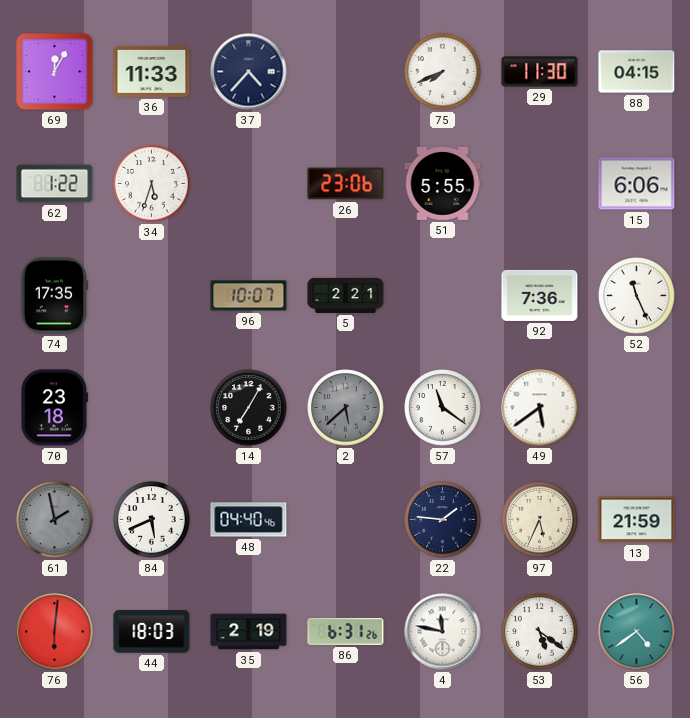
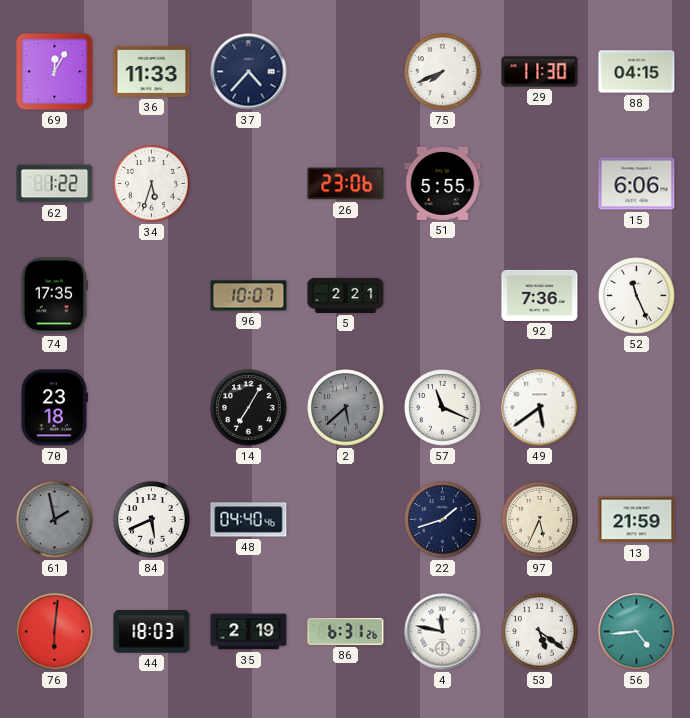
57: 11:21 -> 11:19 (443, 408)
22: 1:46 -> 1:42 (443, 520)
56: 4:39 -> 4:44 (637, 632)
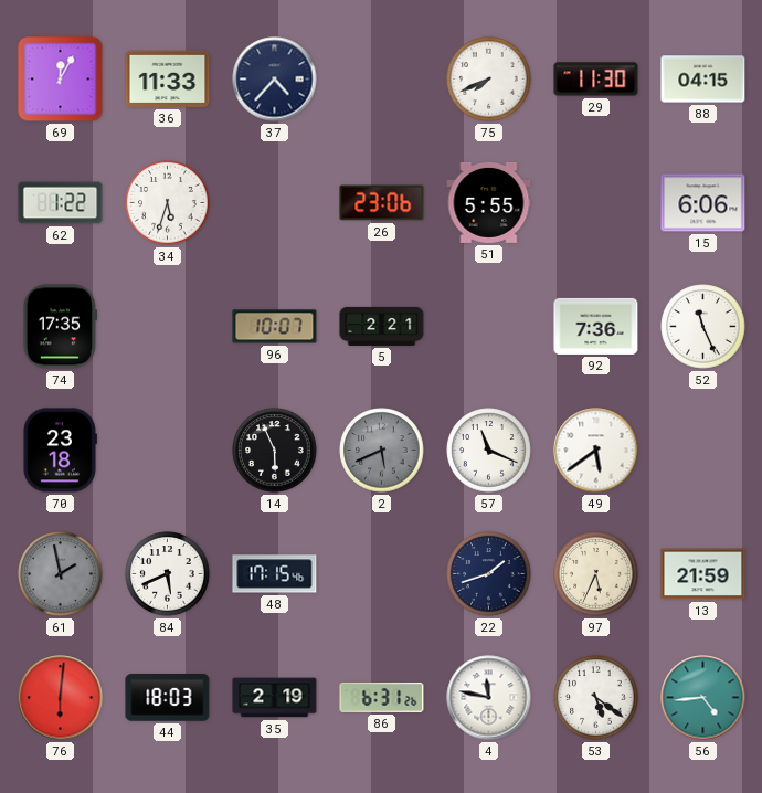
14: 7:05 -> 5:56 (275, 451)
2: 5:38 -> 5:41 (382, 451)
48: 04:40 -> 17:15 (275, 574)
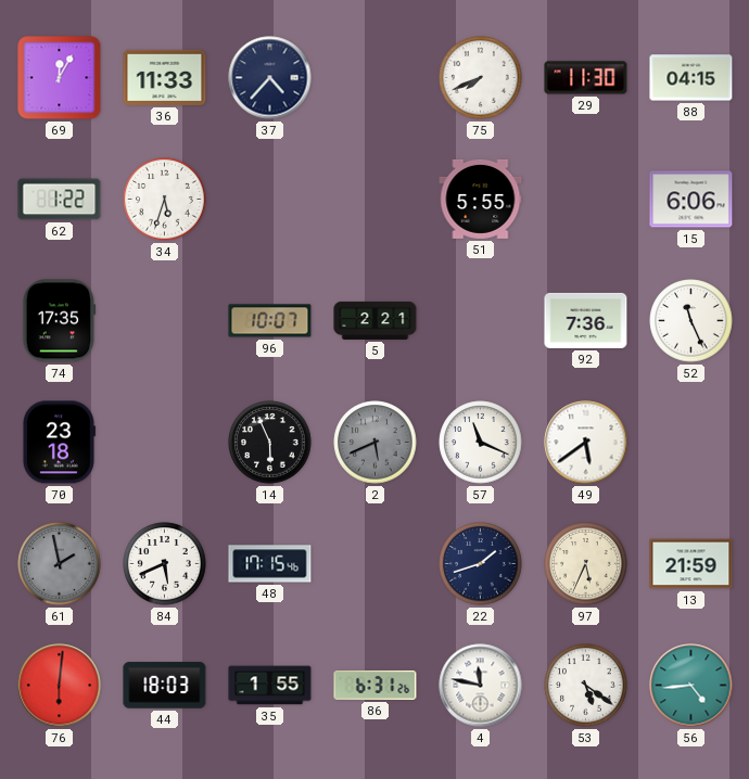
26: 23:06 -> none (382, 203)
35: 2:19 -> 1:55 (270, 686)
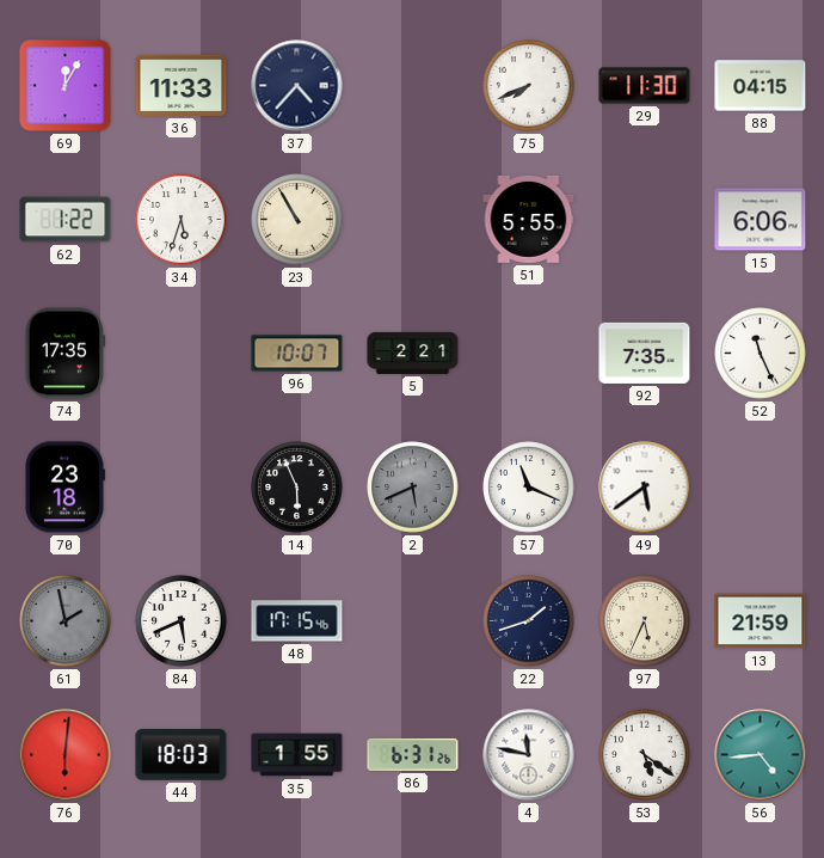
23: none -> 10:55 (297, 220)
92: 7:36 -> 7:35 (645, 353)
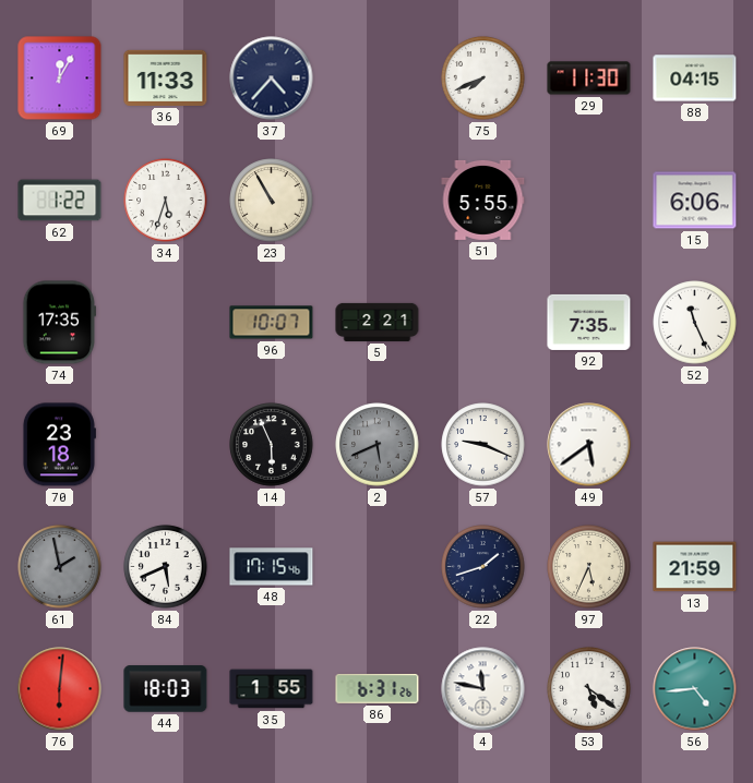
57: 11:19 -> 9:19 (483, 445)
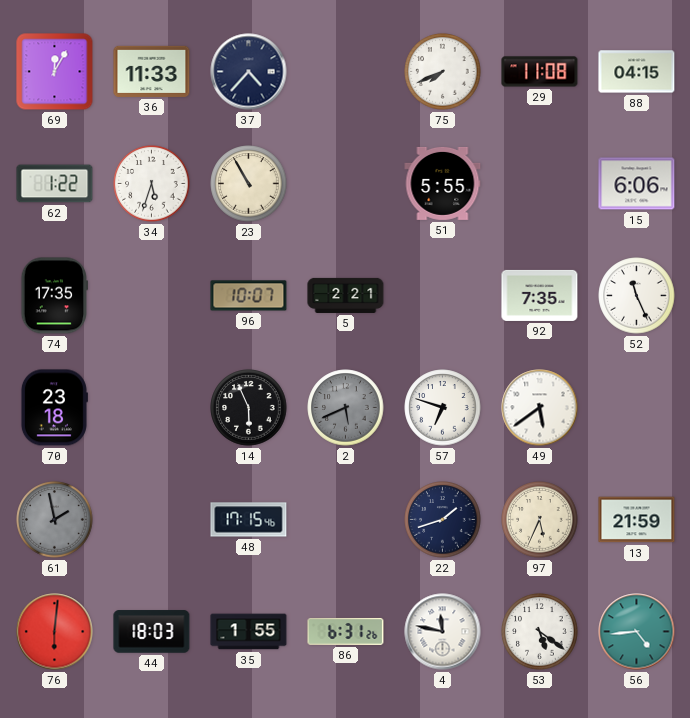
29: 11:30 -> 11:08 (540, 72)
57: 9:19 -> 6:48 (443, 408)
84: 5:41 -> none (166, 567)
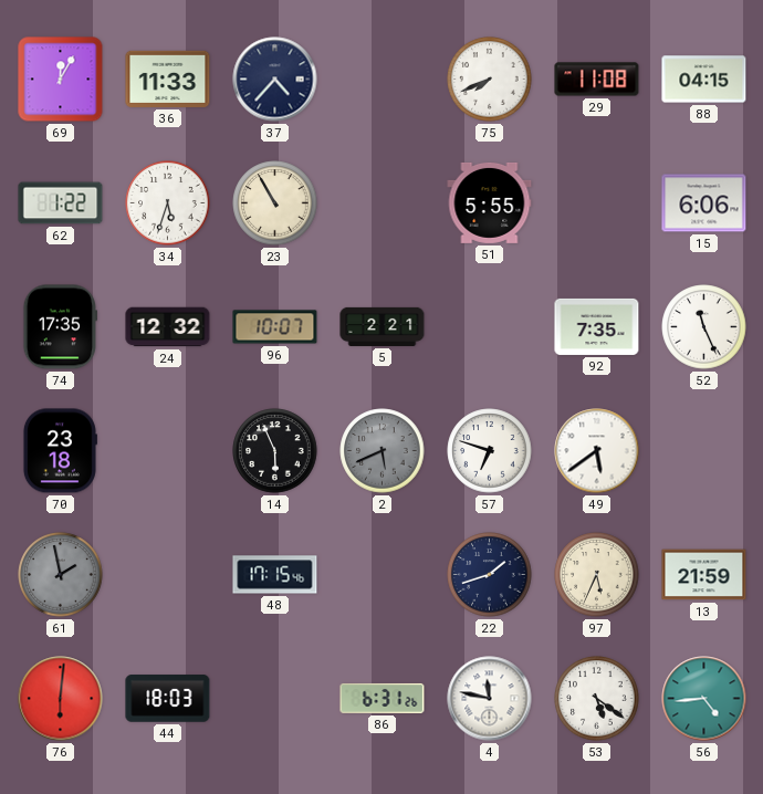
24: none -> 12:32 (168, 327)
35: 1:55 -> none (249, 632)
